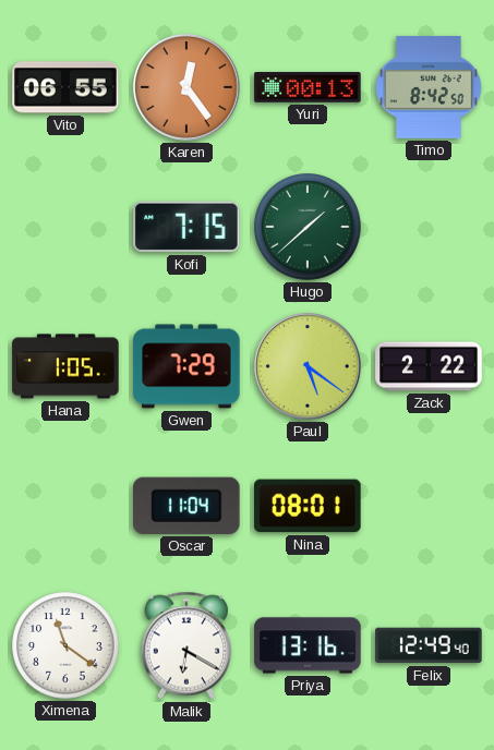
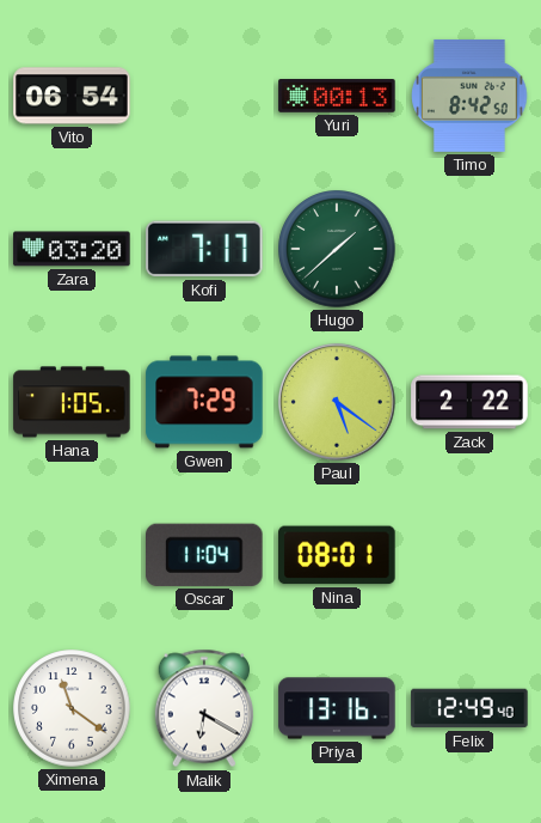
Vito: 06:55 -> 06:54 (72, 96)
Karen: 12:24 -> none (186, 87)
Zara: none -> 03:20 (72, 249)
Kofi: 7:15 -> 7:17 (204, 249)
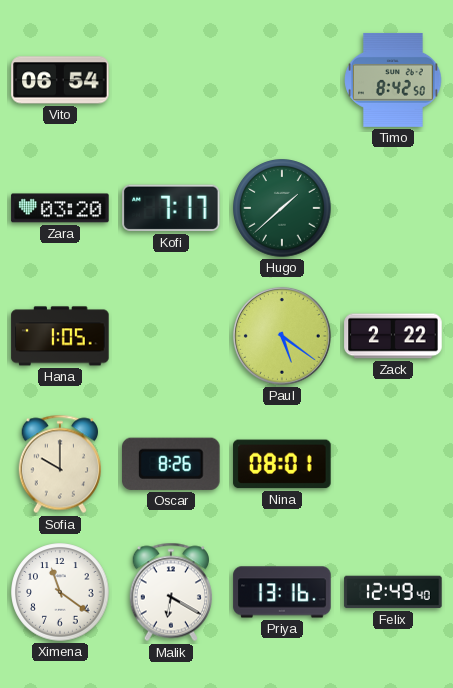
Yuri: 00:13 -> none (337, 97)
Gwen: 7:29 -> none (204, 402)
Sofia: none -> 10:00 (59, 464)
Oscar: 11:04 -> 8:26 (172, 464)
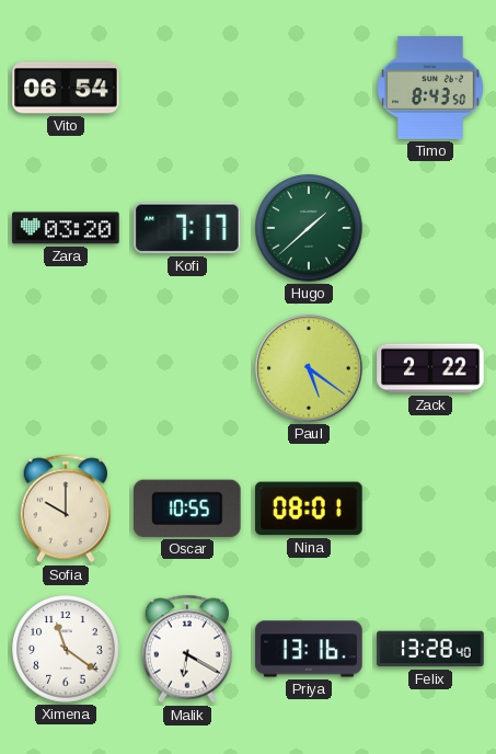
Timo: 8:42 -> 8:43 (430, 88)
Hana: 1:05 -> none (60, 336)
Oscar: 8:26 -> 10:55 (188, 509)
Felix: 12:49 -> 13:28 (430, 649)
